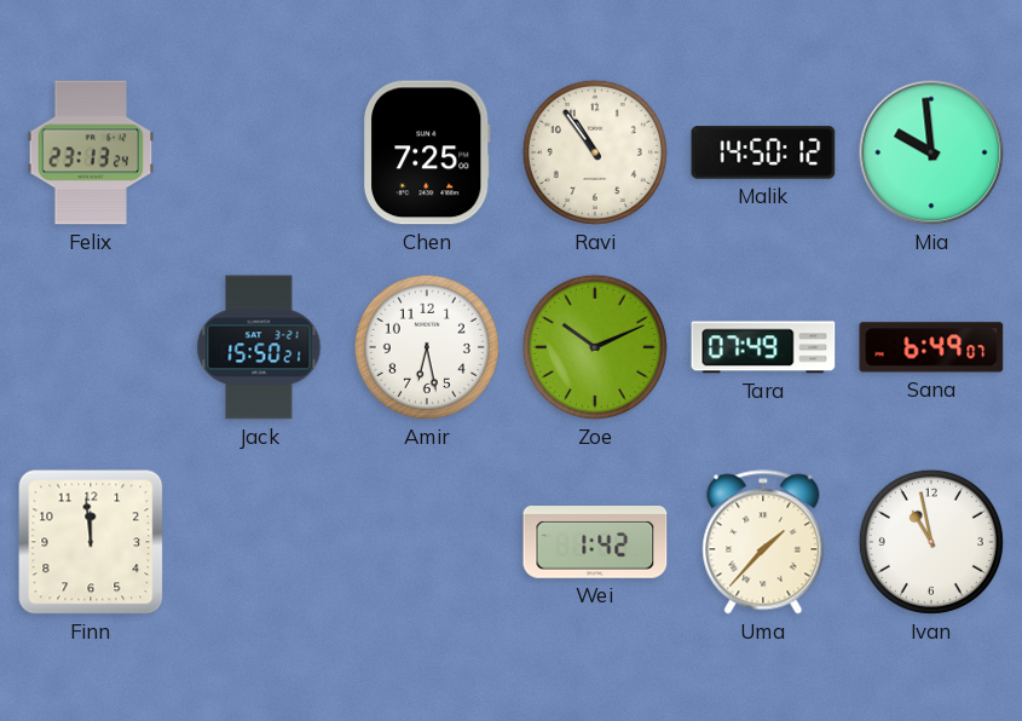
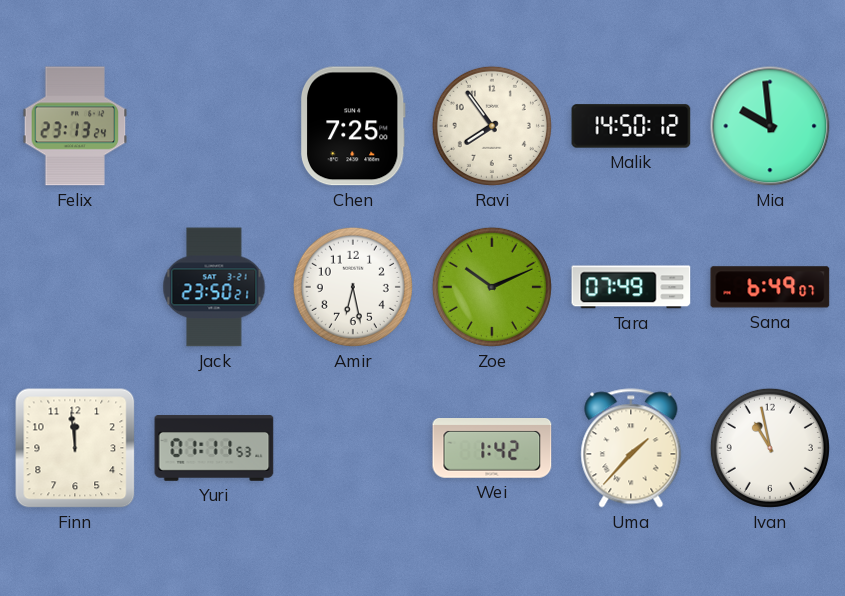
Ravi: 10:54 -> 7:54 (492, 126)
Jack: 15:50 -> 23:50 (214, 287)
Yuri: none -> 01:11 (214, 448)
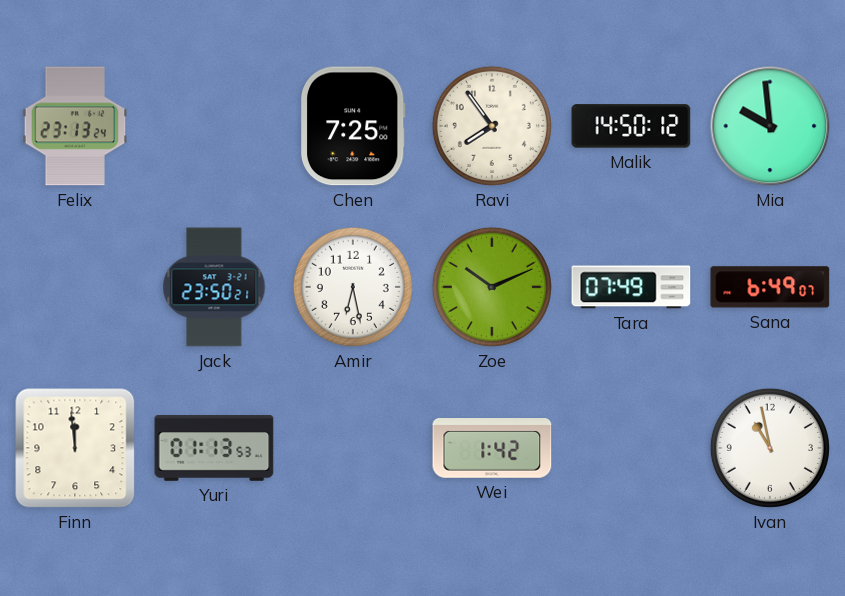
Yuri: 01:11 -> 01:13 (214, 448)
Uma: 1:37 -> none (631, 448)
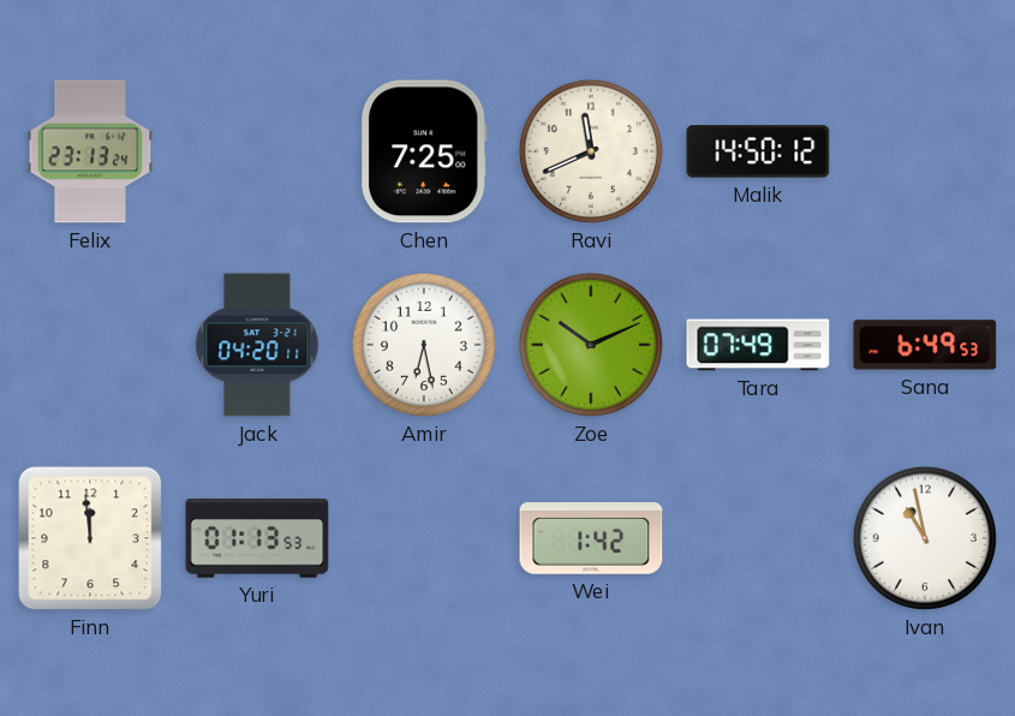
Ravi: 7:54 -> 11:41 (591, 151)
Mia: 9:59 -> none (770, 126)
Jack: 23:50 -> 04:20 (257, 345)
Sana: 6:49:07 -> 6:49:53 (925, 345)
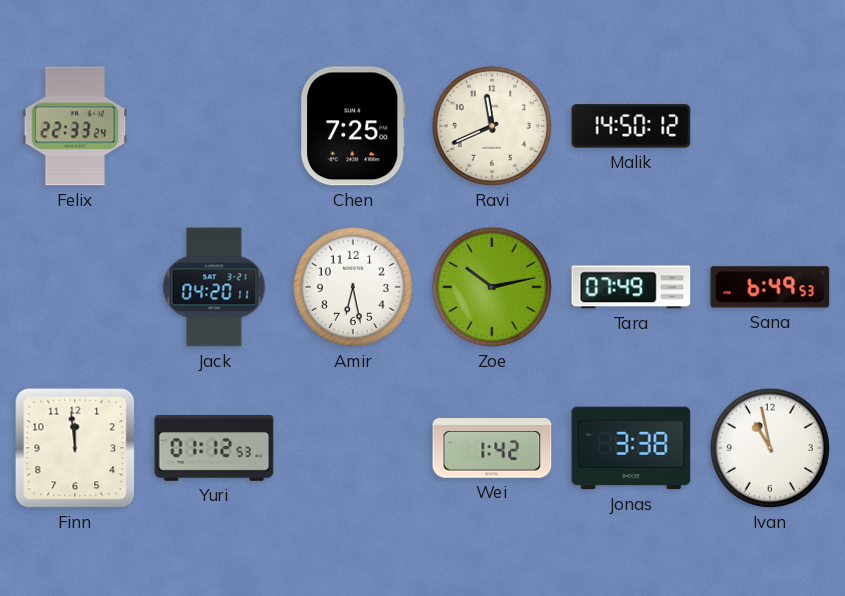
Felix: 23:13 -> 22:33 (75, 126)
Zoe: 10:11 -> 10:13 (492, 287)
Yuri: 01:13 -> 01:12 (214, 448)
Jonas: none -> 3:38 (631, 448)
